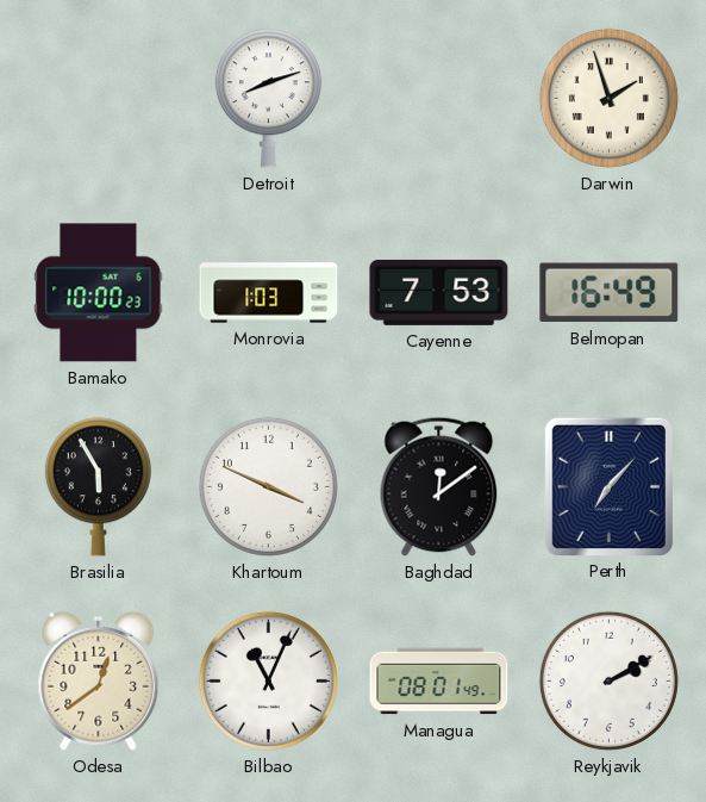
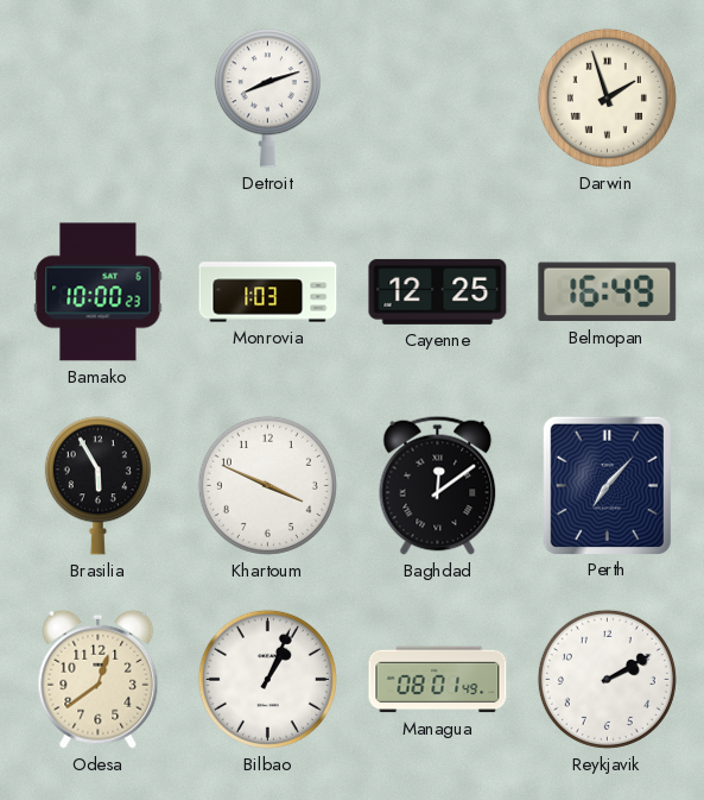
Cayenne: 7:53 -> 12:25 (438, 291)
Bilbao: 11:04 -> 1:04 (267, 679)
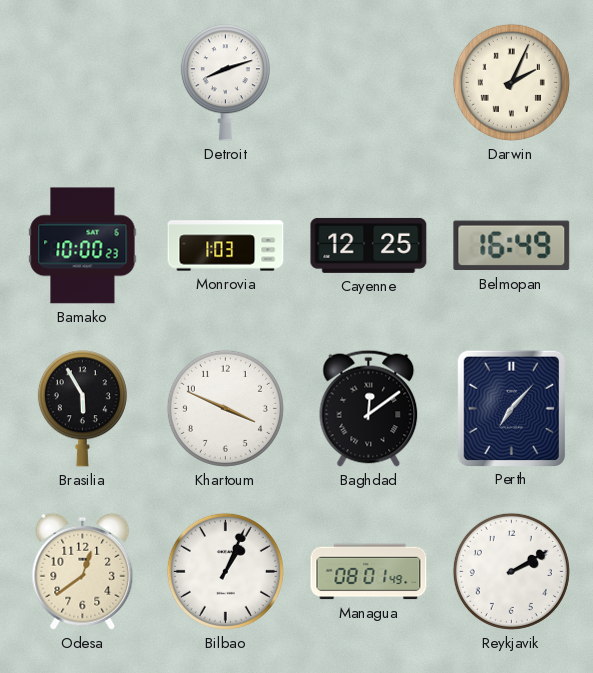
Darwin: 1:57 -> 2:04 (511, 82)
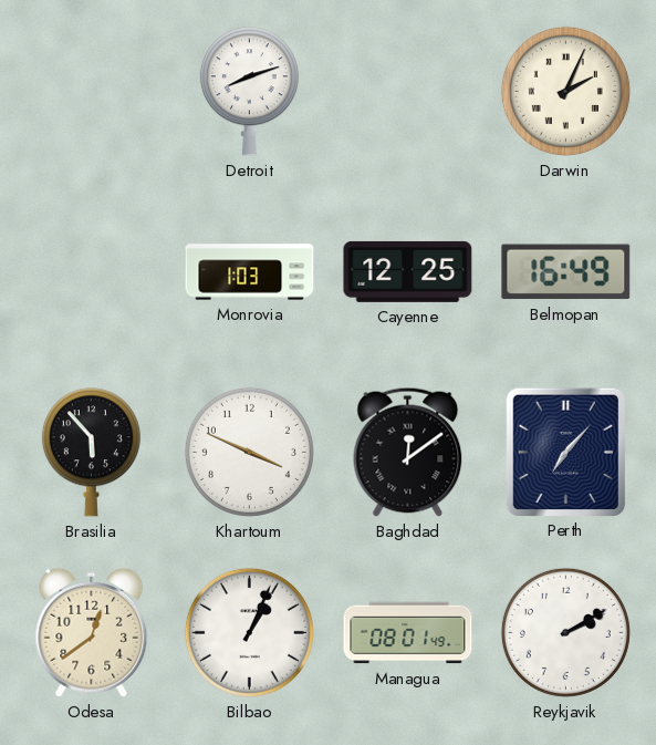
Bamako: 10:00 -> none (83, 246)
Brasilia: 5:55 -> 5:53 (91, 453)
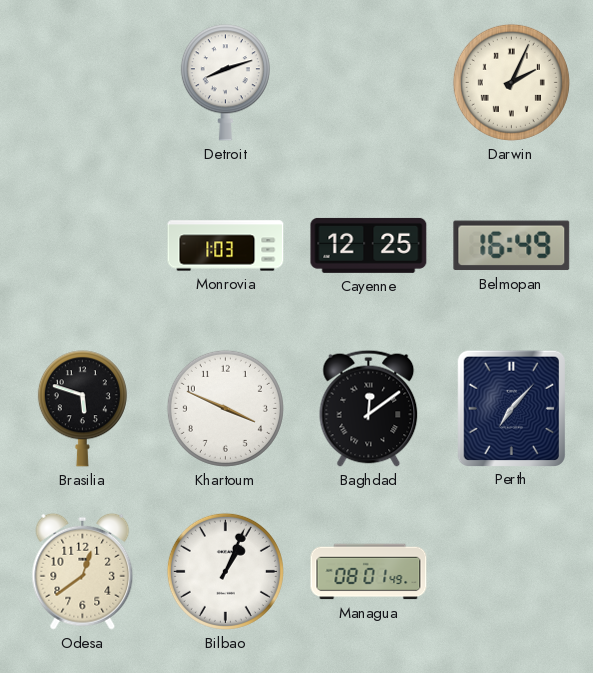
Brasilia: 5:53 -> 5:48 (82, 409)
Reykjavik: 2:10 -> none (565, 632)
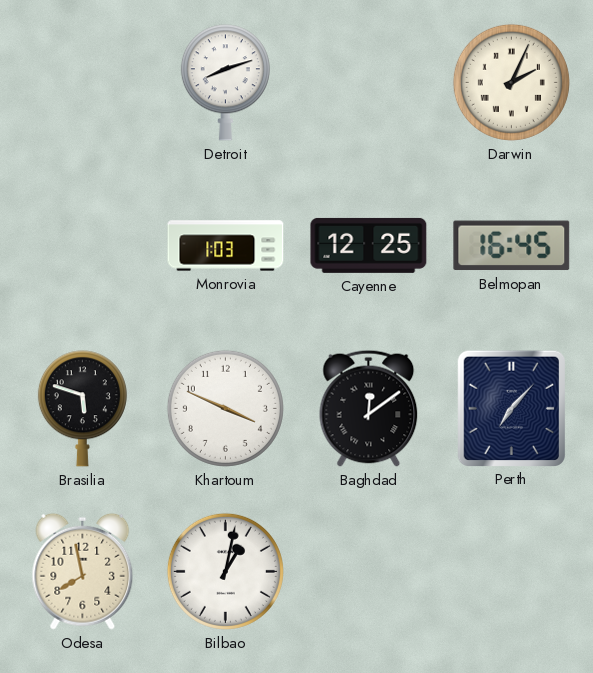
Belmopan: 16:49 -> 16:45 (512, 246)
Odesa: 12:39 -> 7:58 (83, 571)
Bilbao: 1:04 -> 1:02 (225, 571)
Managua: 08:01 -> none (369, 572)
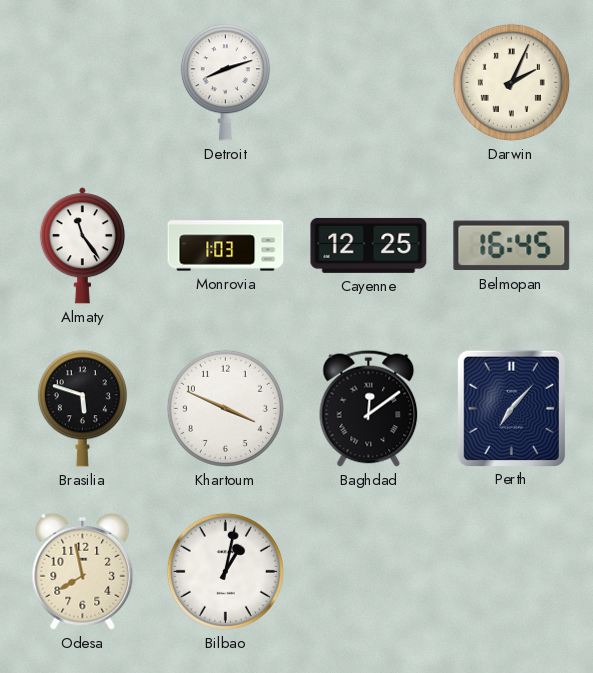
Almaty: none -> 11:24 (82, 246)
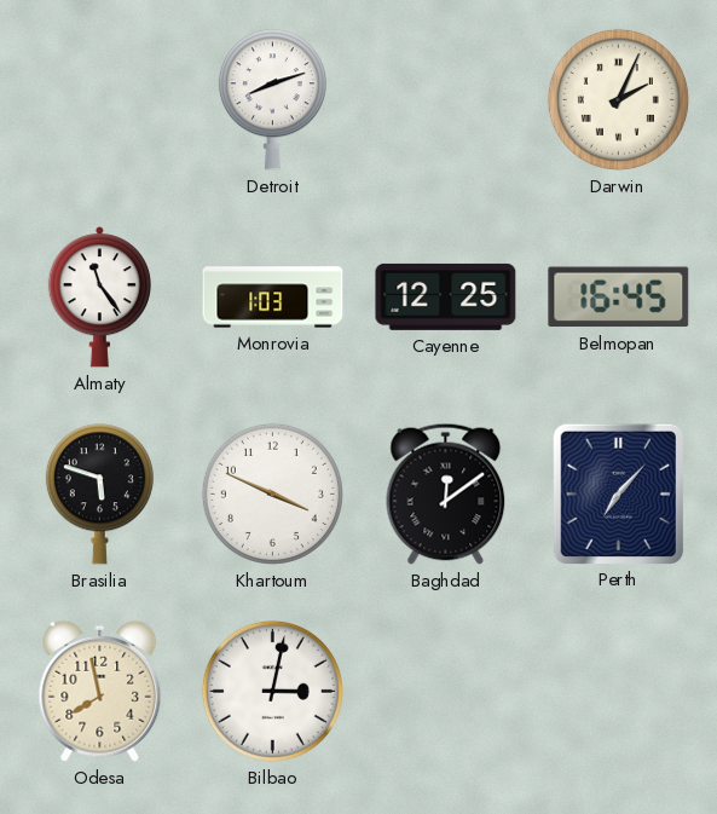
Bilbao: 1:02 -> 3:02 (272, 691)
